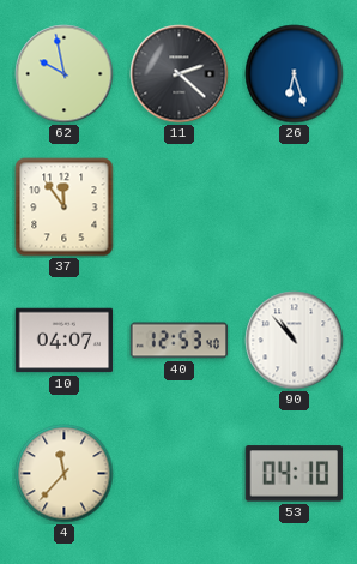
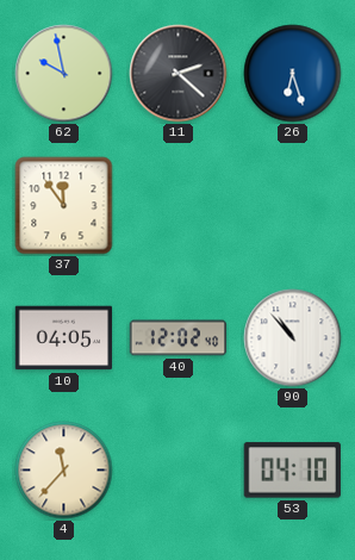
10: 04:07 -> 04:05 (64, 338)
40: 12:53 -> 12:02 (179, 338)
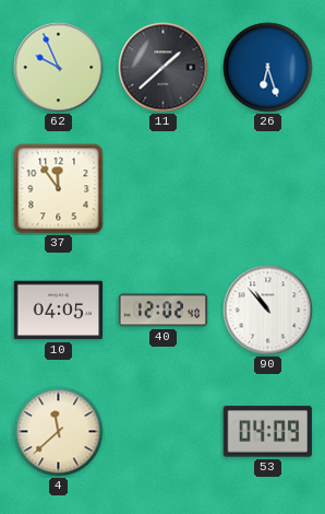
62: 9:58 -> 9:56 (59, 68)
11: 2:22 -> 1:38 (164, 68)
4: 11:37 -> 11:38 (59, 432)
53: 04:10 -> 04:09 (267, 432)
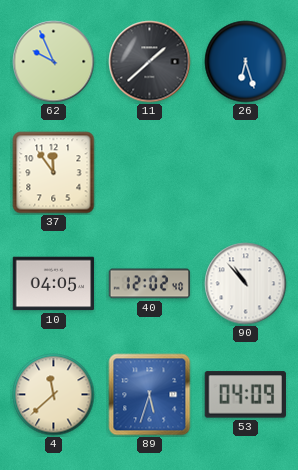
89: none -> 5:33 (150, 395)
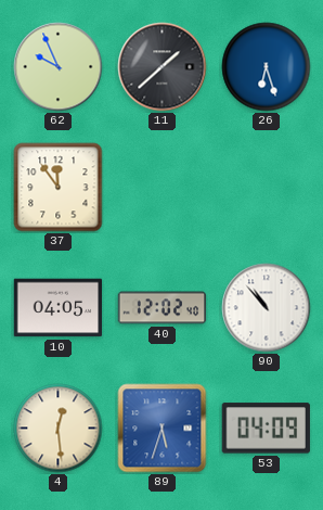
4: 11:38 -> 12:29 (59, 429)
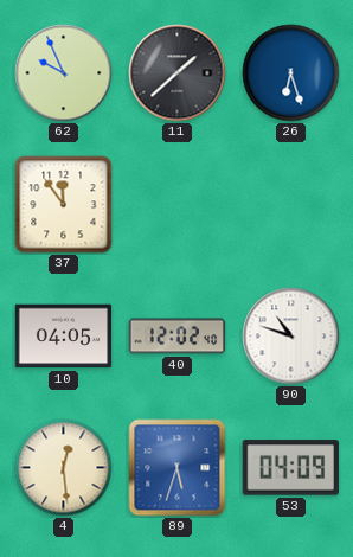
90: 10:53 -> 10:48 (291, 337)
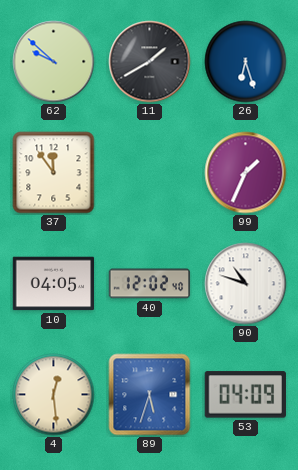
62: 9:56 -> 9:52 (54, 62)
11: 1:38 -> 1:40 (150, 62)
99: none -> 1:34 (246, 173)
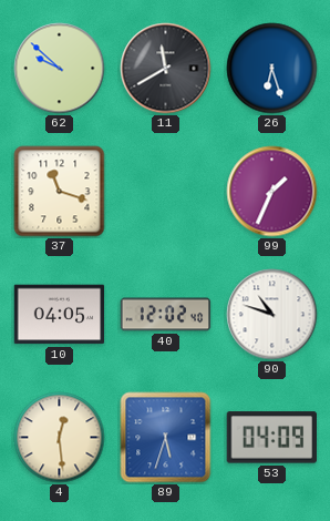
11: 1:40 -> 11:40 (166, 69)
37: 11:54 -> 11:18 (60, 192)
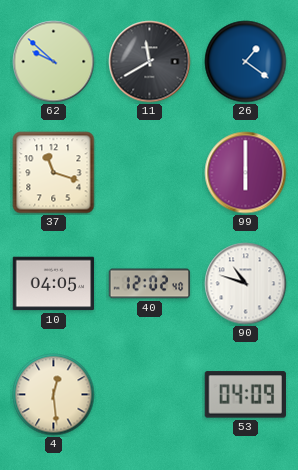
26: 6:27 -> 1:21 (246, 62)
99: 1:34 -> 6:00 (246, 173)
89: 5:33 -> none (166, 438)
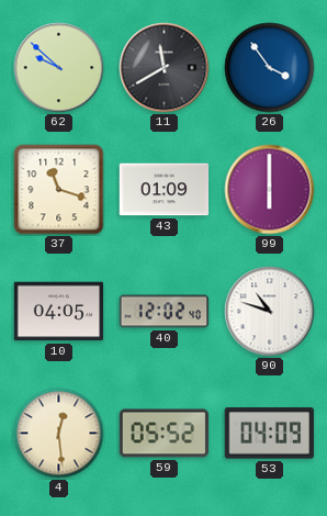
26: 1:21 -> 3:54 (270, 68)
43: none -> 01:09 (165, 190)
59: none -> 05:52 (165, 434)
